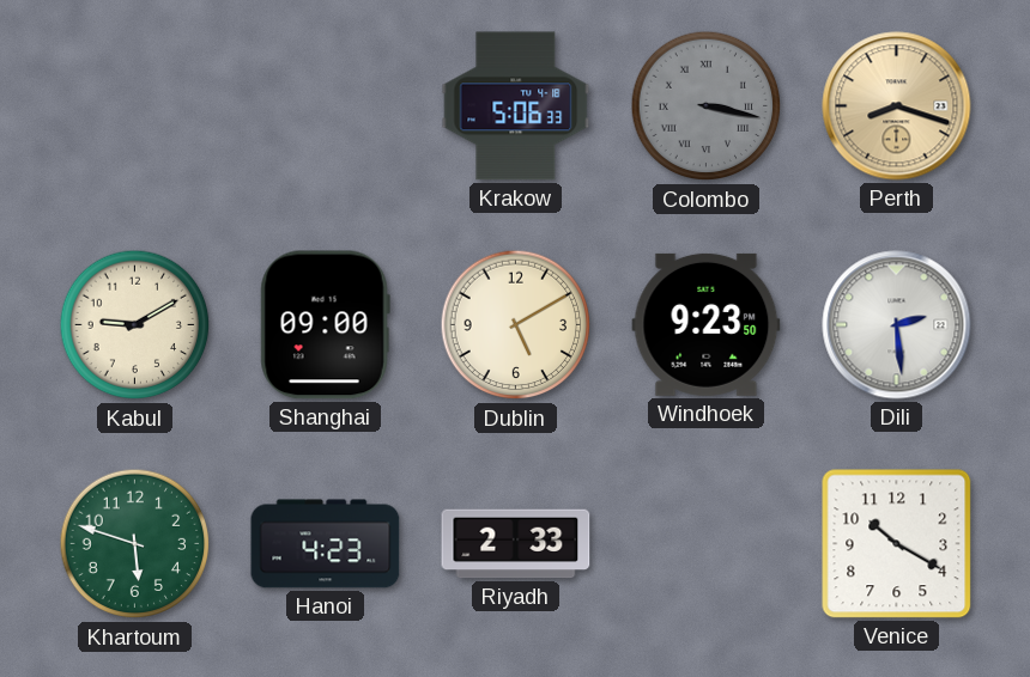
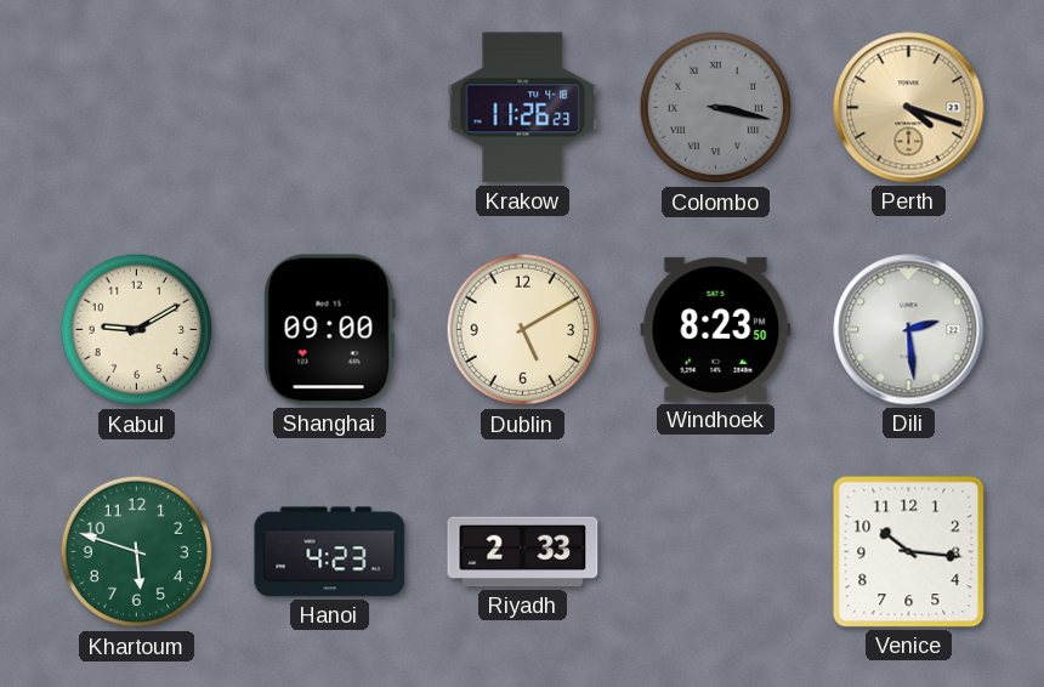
Krakow: 5:06 -> 11:26 (523, 108)
Perth: 8:18 -> 4:18 (909, 108)
Windhoek: 9:23 -> 8:23 (716, 329)
Venice: 10:20 -> 10:16 (909, 552)
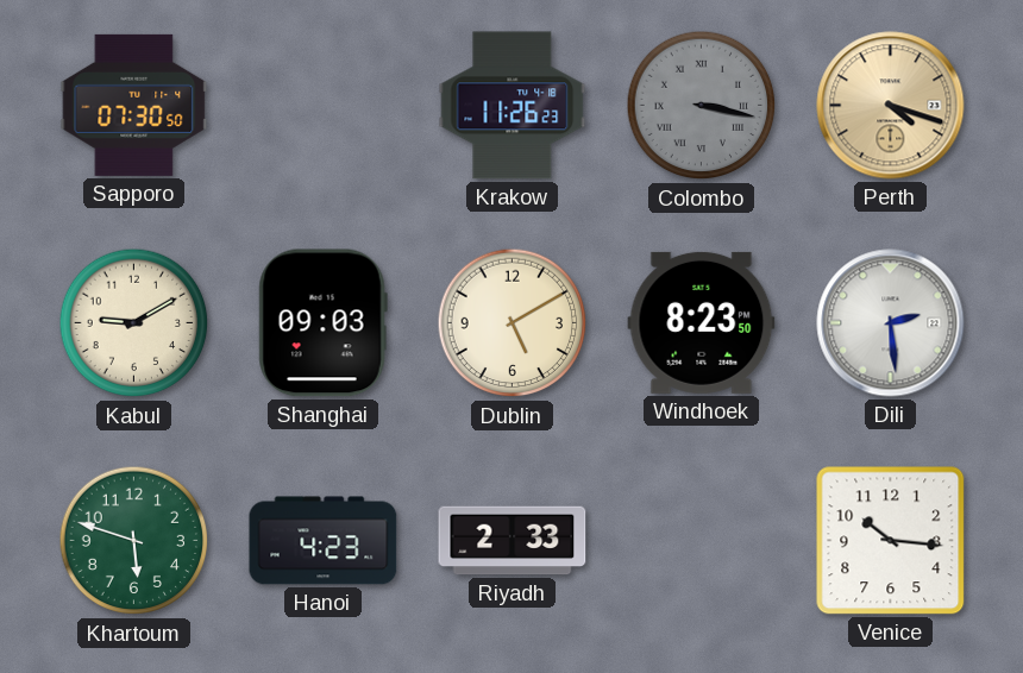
Sapporo: none -> 07:30 (134, 105)
Shanghai: 09:00 -> 09:03 (322, 323)
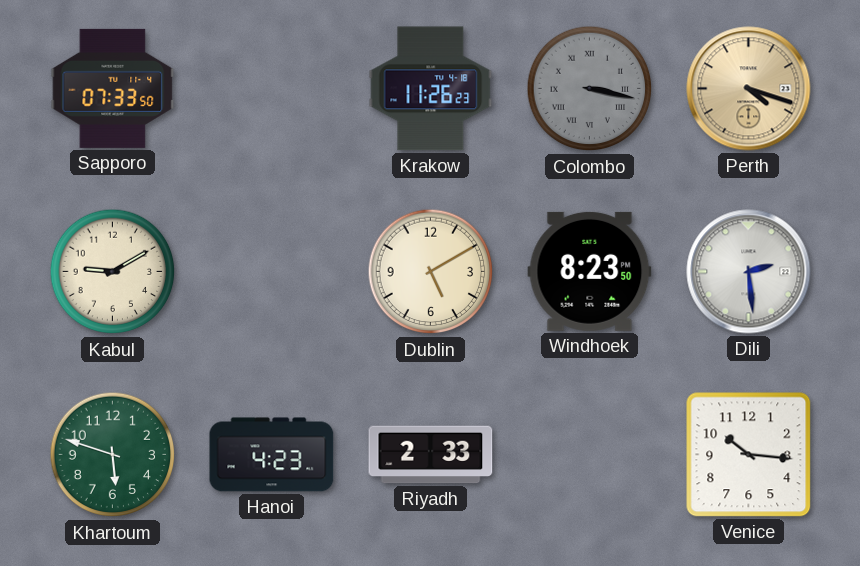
Sapporo: 07:30 -> 07:33 (113, 88)
Shanghai: 09:03 -> none (322, 323)
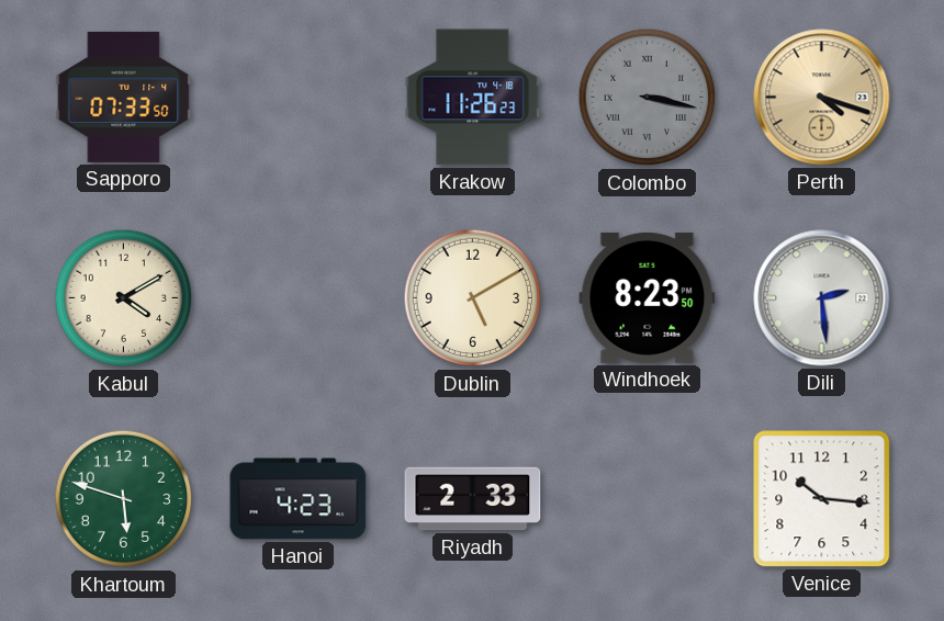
Kabul: 9:10 -> 4:10 (124, 298)
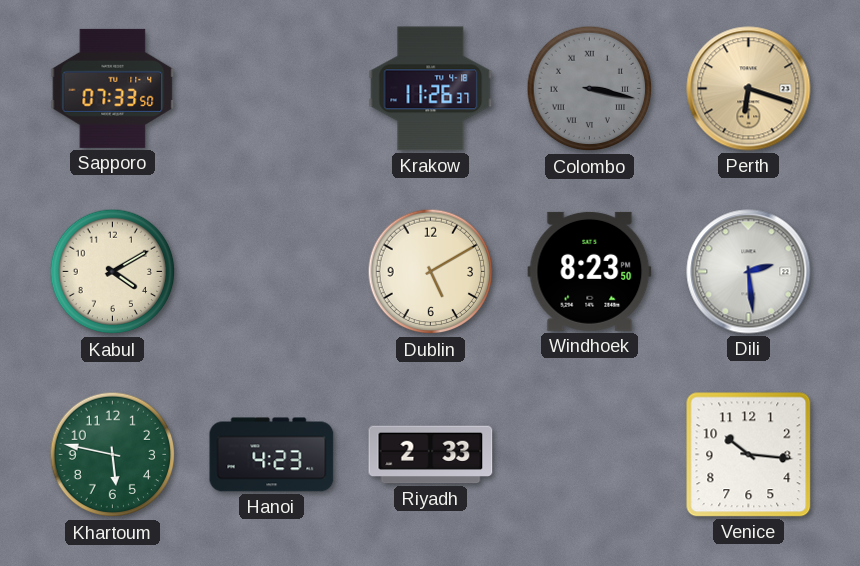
Krakow: 11:26:23 -> 11:26:37 (431, 89)
Perth: 4:18 -> 6:18 (749, 89)
Khartoum: 5:48 -> 5:47 (113, 455)
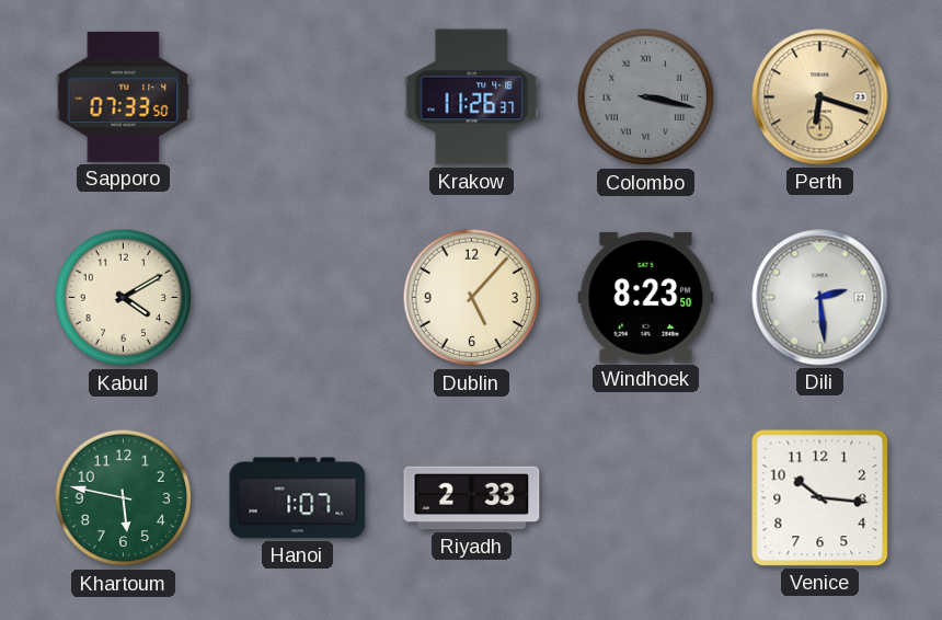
Dublin: 5:10 -> 5:07 (472, 298)
Hanoi: 4:23 -> 1:07 (298, 498)
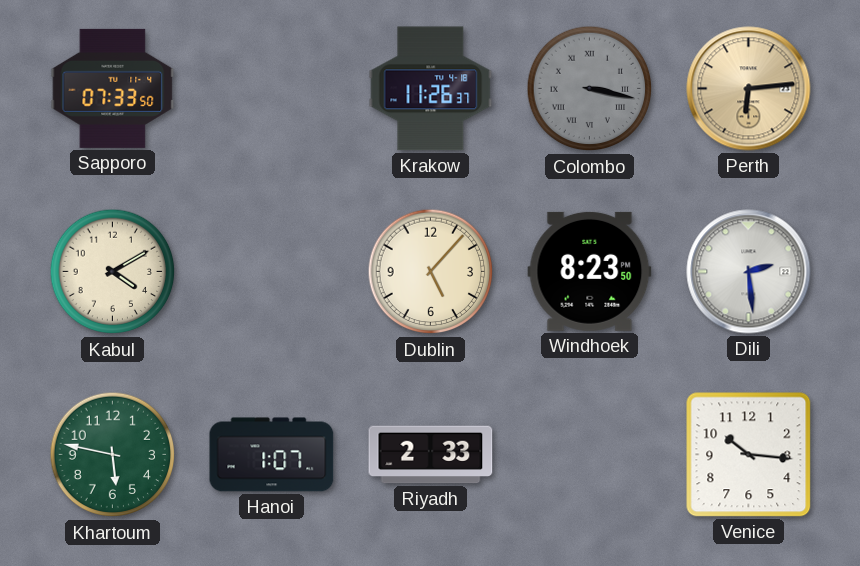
Perth: 6:18 -> 6:14 (749, 89)
